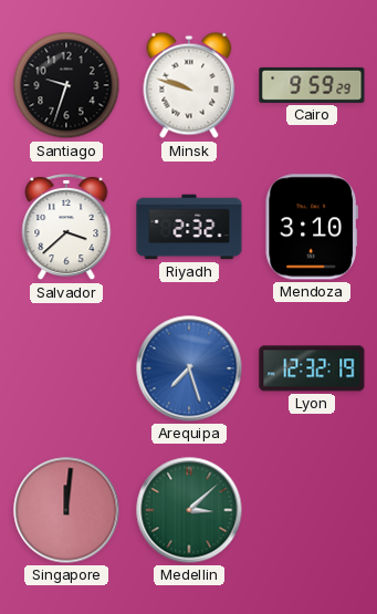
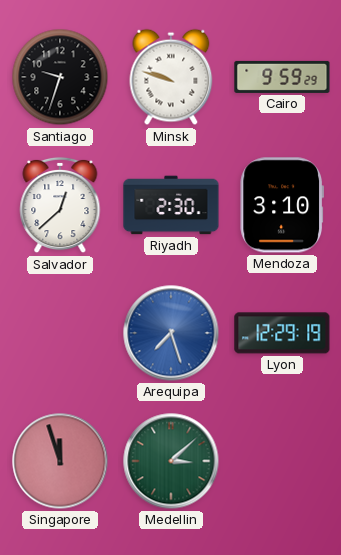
Salvador: 3:38 -> 12:38 (60, 205)
Riyadh: 2:32 -> 2:30 (171, 205)
Lyon: 12:32 -> 12:29 (282, 333)
Singapore: 12:01 -> 11:57 (60, 461)
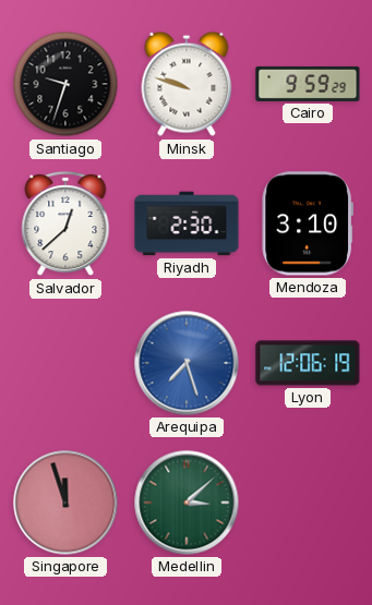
Lyon: 12:29 -> 12:06 (308, 363)
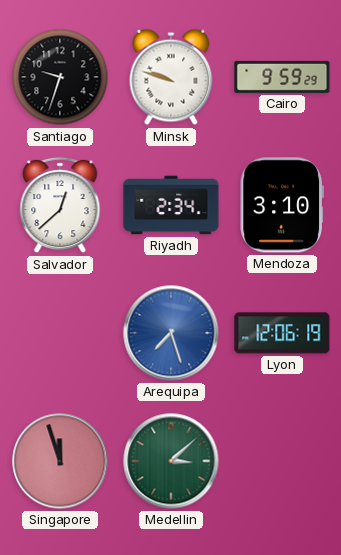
Riyadh: 2:30 -> 2:34 (171, 205)
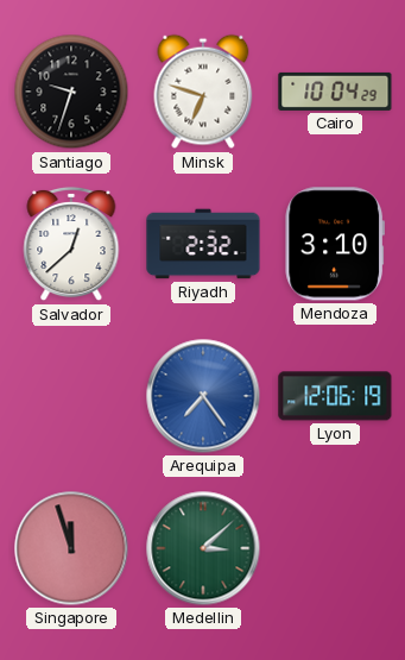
Minsk: 9:48 -> 6:48 (203, 92)
Cairo: 9:59 -> 10:04 (335, 92)
Riyadh: 2:34 -> 2:32 (203, 244)
Arequipa: 7:27 -> 7:24 (203, 396)
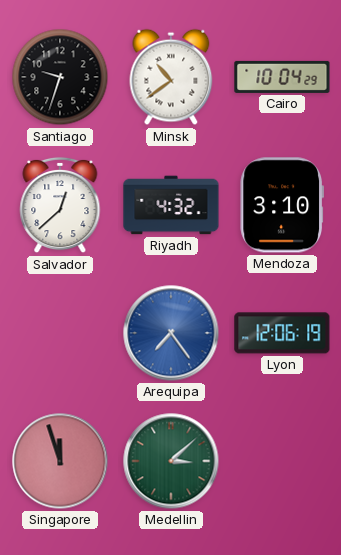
Minsk: 6:48 -> 10:39 (171, 77)
Riyadh: 2:32 -> 4:32 (171, 205)
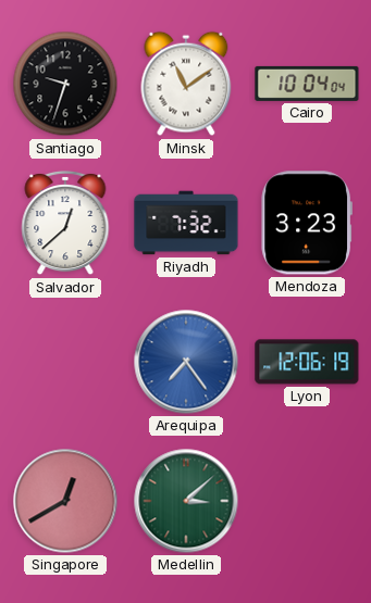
Minsk: 10:39 -> 11:09 (186, 84)
Cairo: 10:04:29 -> 10:04:04 (307, 84)
Riyadh: 4:32 -> 7:32 (186, 223)
Mendoza: 3:10 -> 3:23 (306, 223)
Singapore: 11:57 -> 12:40 (65, 501)
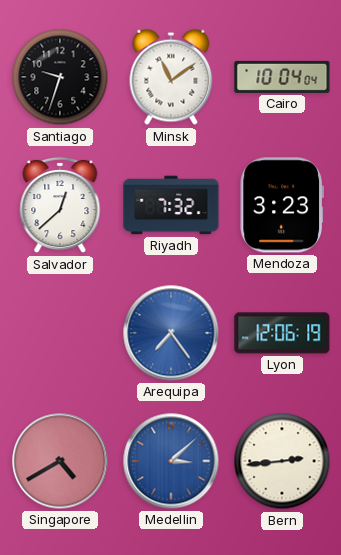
Singapore: 12:40 -> 4:40 (60, 461)
Medellin dial: green -> blue (171, 461)
Bern: none -> 2:44 (282, 461)
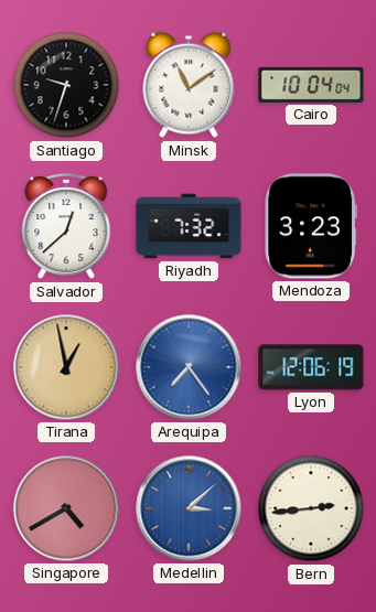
Tirana: none -> 12:58 (66, 367)
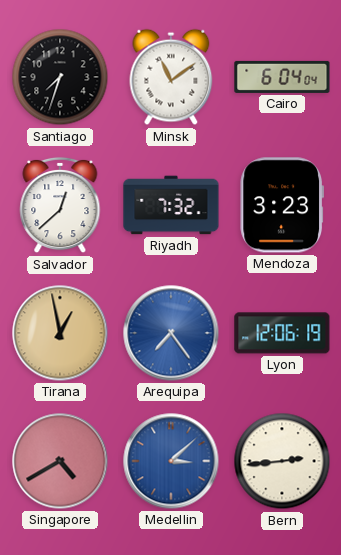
Santiago: 9:33 -> 7:33 (60, 77)
Cairo: 10:04 -> 6:04 (282, 77)
